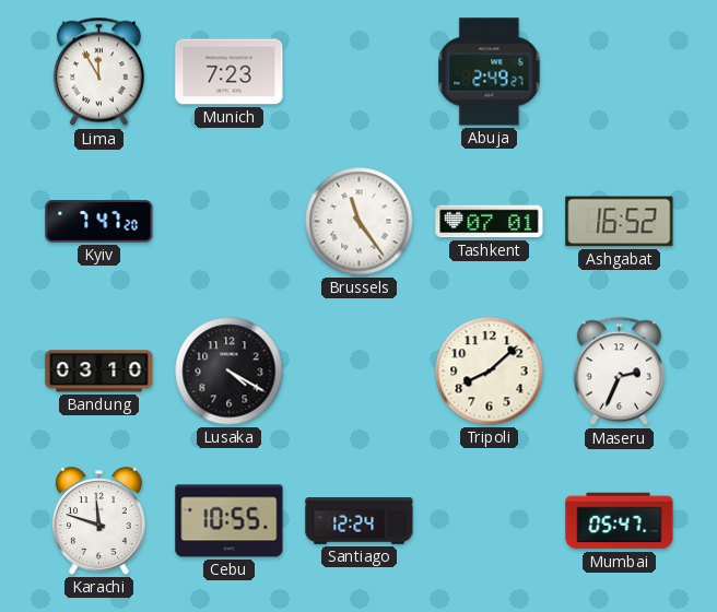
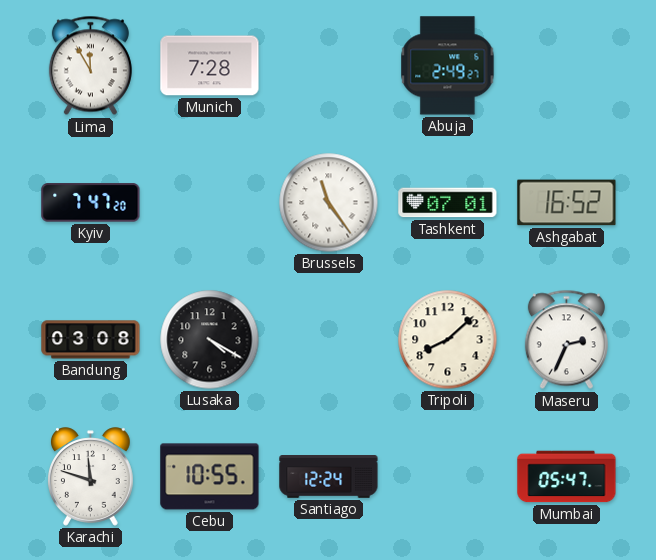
Munich: 7:23 -> 7:28 (210, 66)
Bandung: 03:10 -> 03:08 (91, 340)
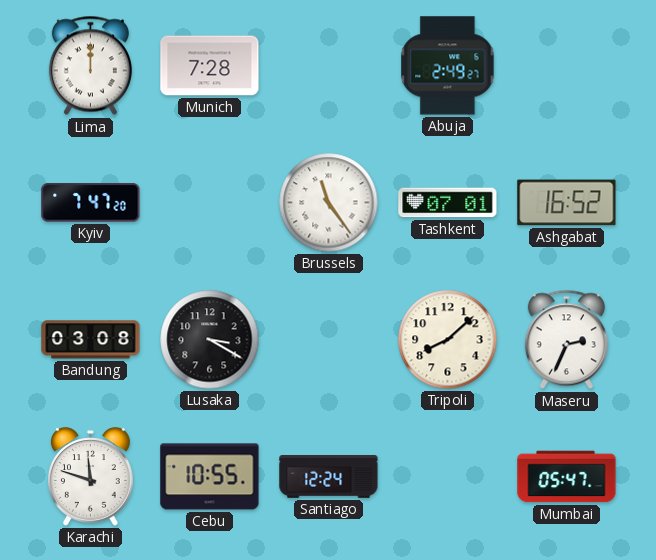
Lima: 11:55 -> 12:00 (90, 66)
Lusaka: 4:20 -> 3:20 (210, 340)
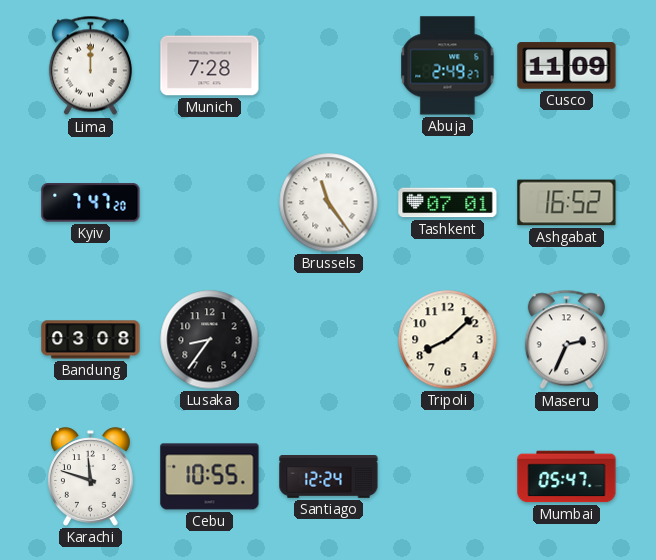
Cusco: none -> 11:09 (567, 66)
Lusaka: 3:20 -> 8:36 (210, 340)
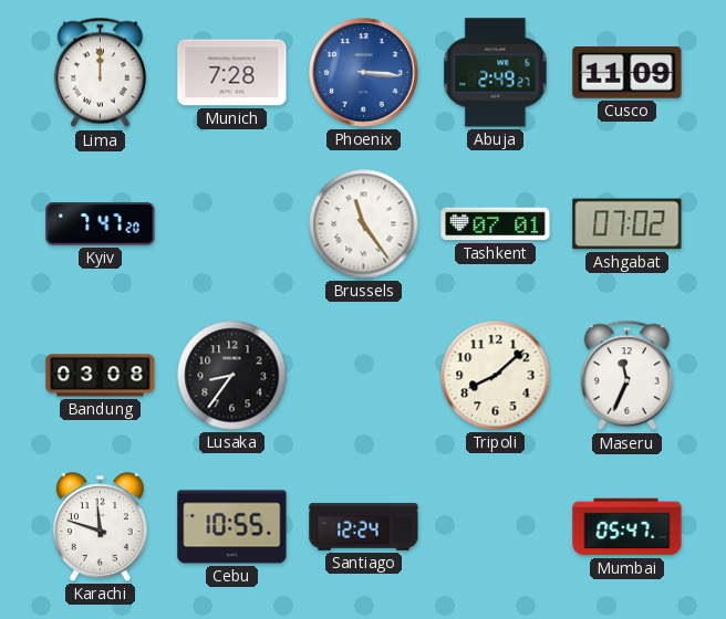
Phoenix: none -> 3:16 (364, 73)
Ashgabat: 16:52 -> 07:02 (628, 224)
Maseru: 2:34 -> 11:34 (626, 376)
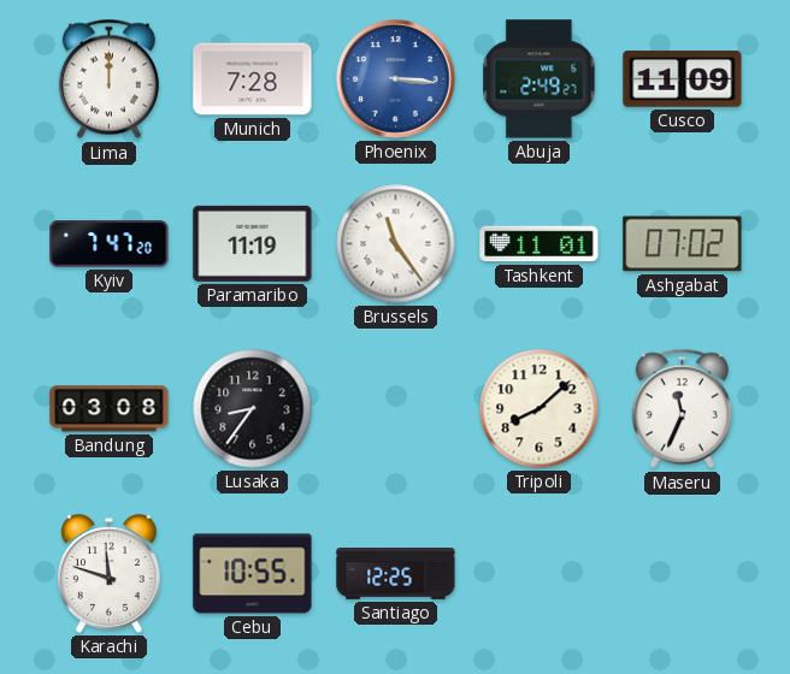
Paramaribo: none -> 11:19 (253, 243)
Tashkent: 07:01 -> 11:01 (540, 244)
Santiago: 12:24 -> 12:25 (396, 574)
Mumbai: 05:47 -> none (628, 527)
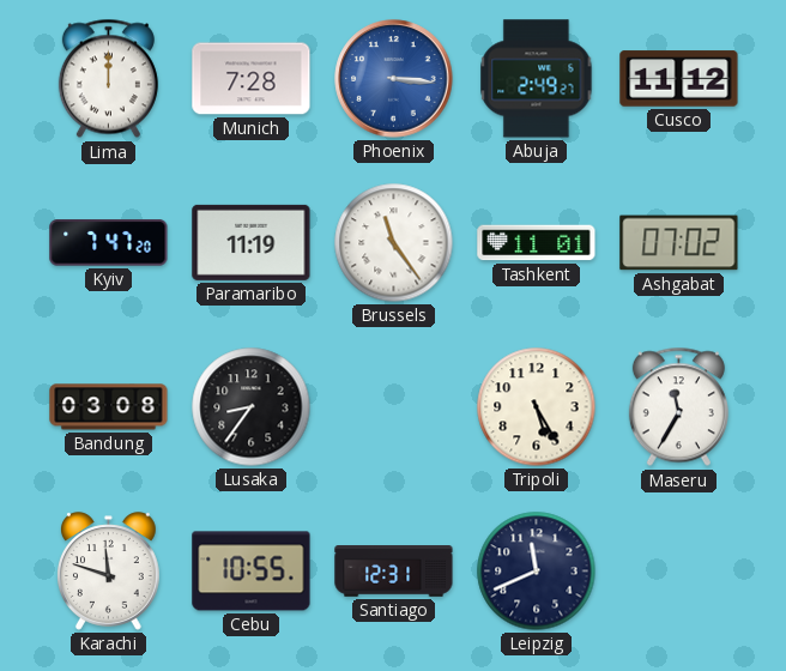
Cusco: 11:09 -> 11:12 (679, 79)
Tripoli: 8:08 -> 5:25 (537, 407)
Maseru: 11:34 -> 11:35 (678, 407)
Santiago: 12:25 -> 12:31 (394, 572)
Leipzig: none -> 11:41 (537, 572)
